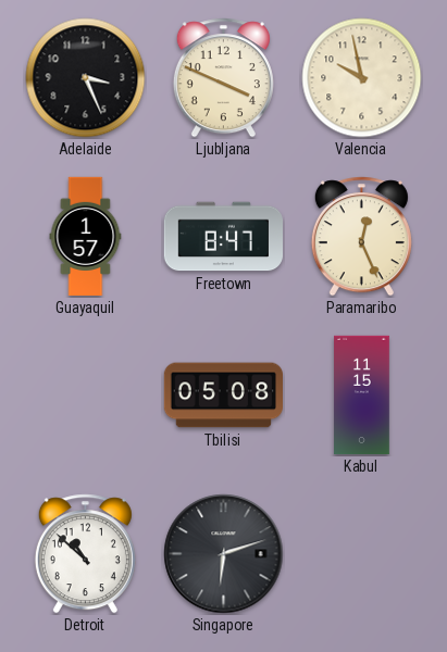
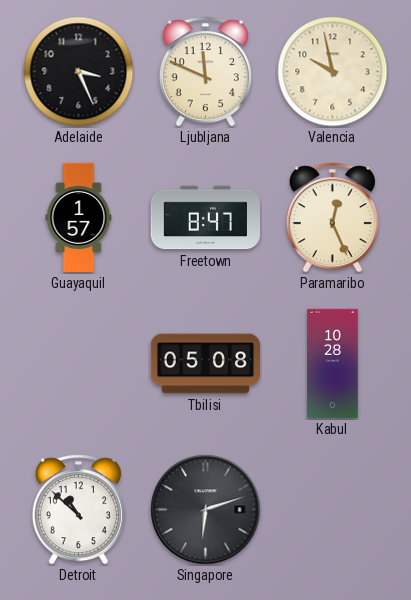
Ljubljana: 3:49 -> 11:49 (205, 72)
Kabul: 11:15 -> 10:28 (333, 364)
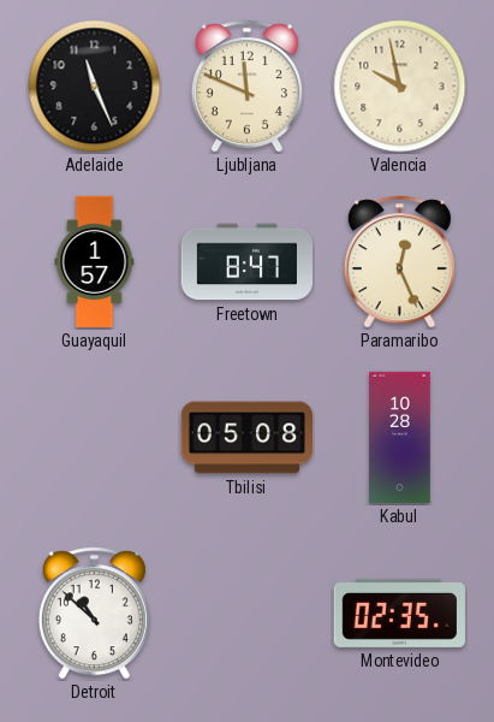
Adelaide: 3:26 -> 11:26 (95, 87)
Singapore: 6:12 -> none (206, 510)
Montevideo: none -> 02:35 (399, 612)
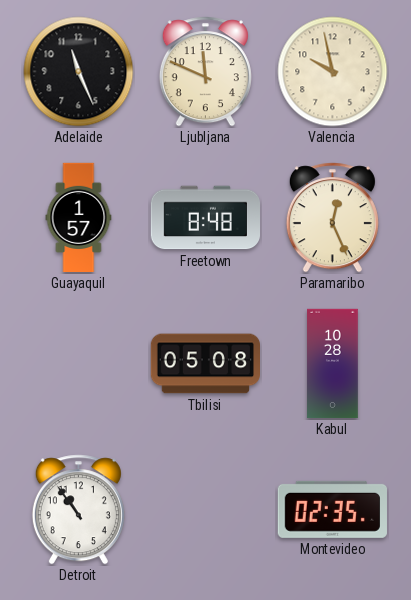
Freetown: 8:47 -> 8:48 (205, 218)
Detroit: 10:52 -> 10:54 (78, 510)
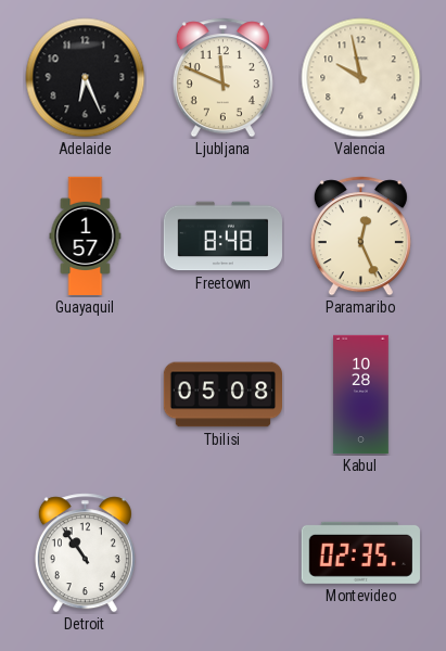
Adelaide: 11:26 -> 6:26 (86, 78)
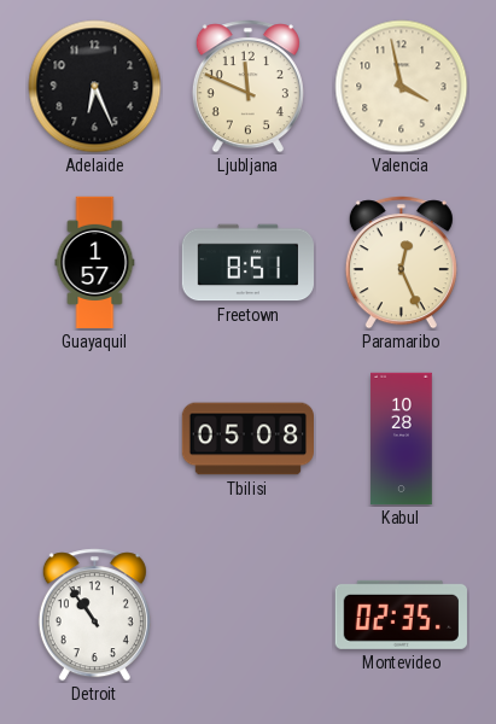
Valencia: 9:58 -> 3:58 (402, 87)
Freetown: 8:48 -> 8:51 (247, 263)
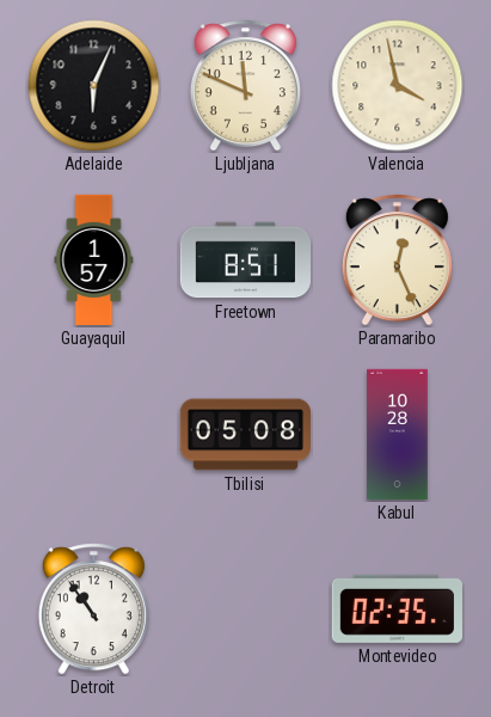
Adelaide: 6:26 -> 6:04 (94, 86)
